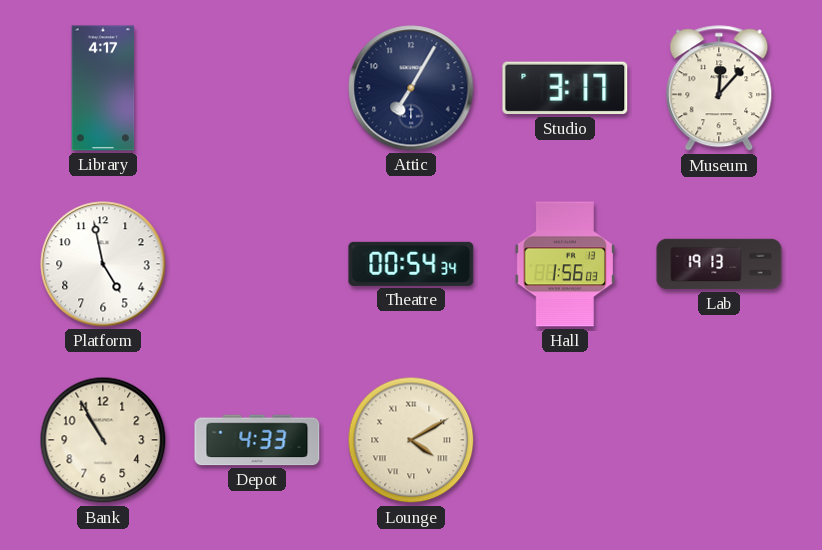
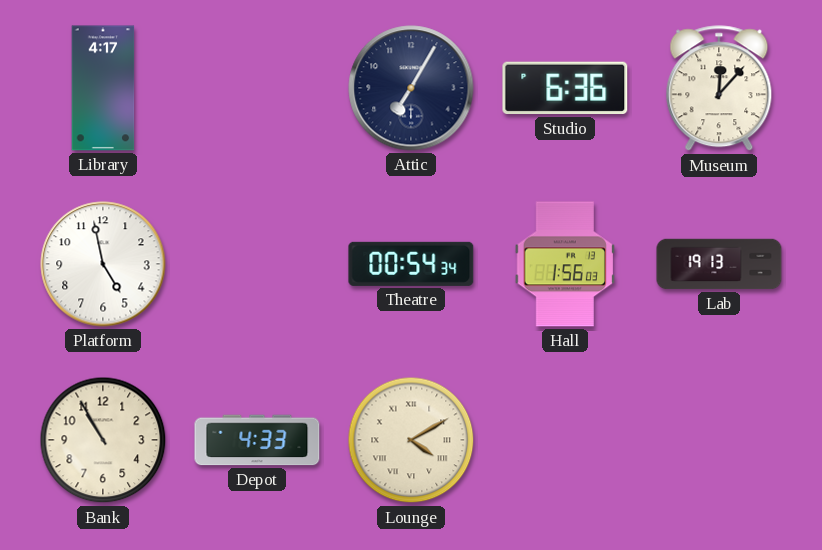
Studio: 3:17 -> 6:36 (565, 88)
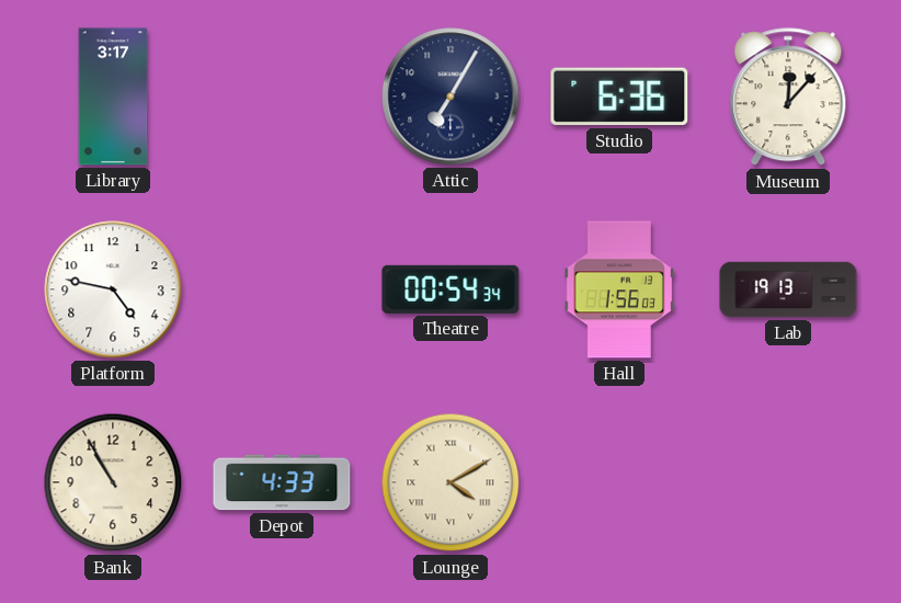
Library: 4:17 -> 3:17 (113, 96)
Platform: 4:58 -> 4:47 (113, 289)
